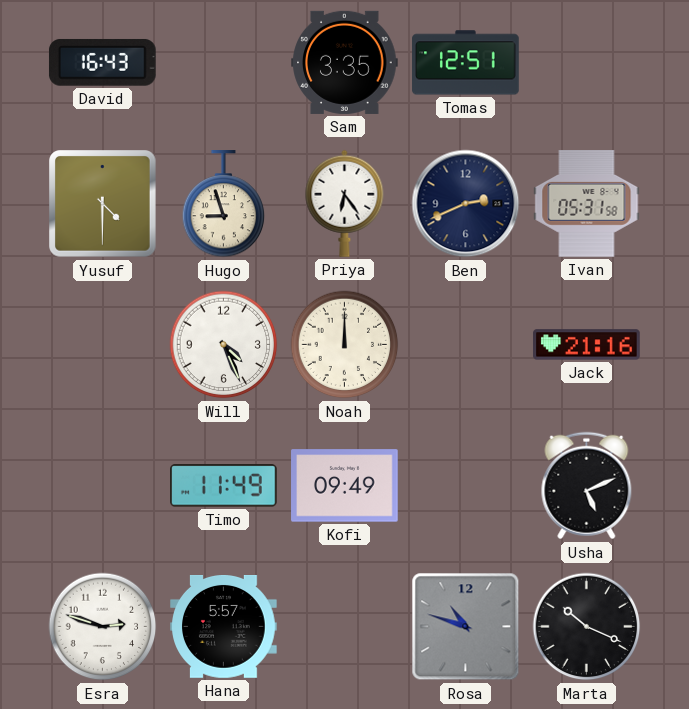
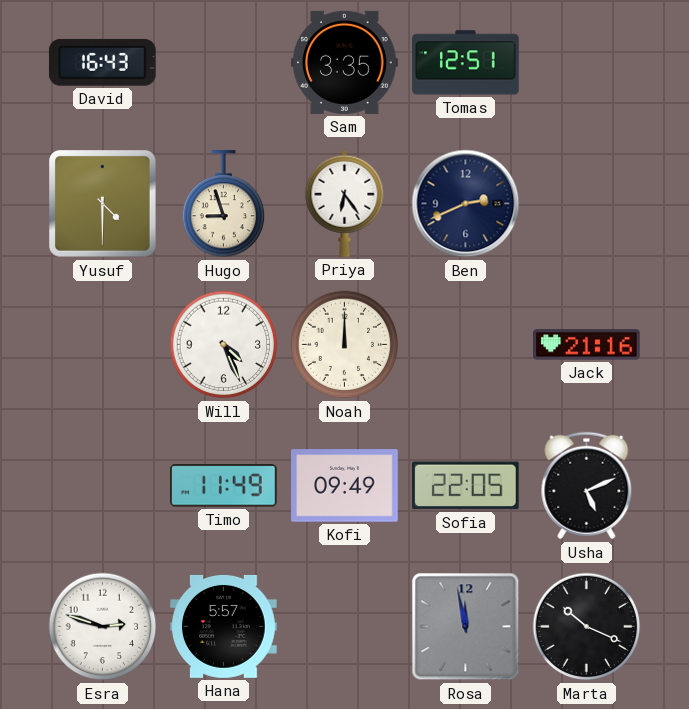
Ivan: 05:31 -> none (587, 204)
Sofia: none -> 22:05 (466, 486)
Rosa: 10:48 -> 11:58 (466, 627)
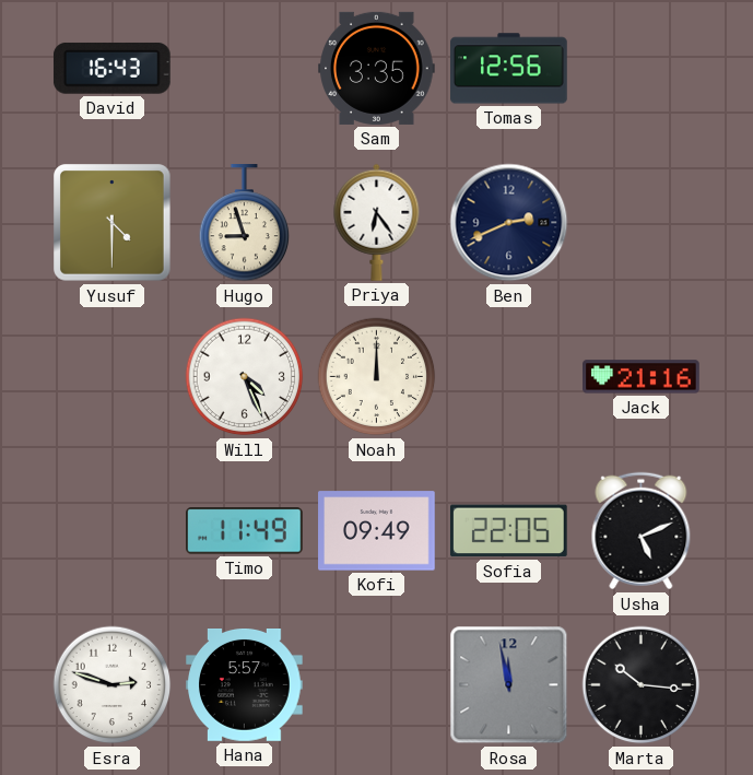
Tomas: 12:51 -> 12:56 (509, 69)
Marta: 10:19 -> 10:16 (642, 685)
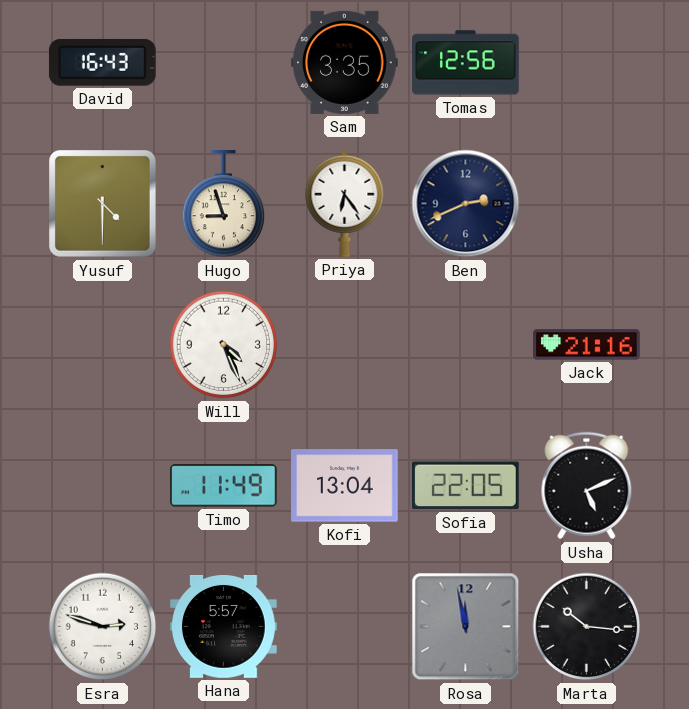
Noah: 12:00 -> none (377, 377)
Kofi: 09:49 -> 13:04 (345, 486)
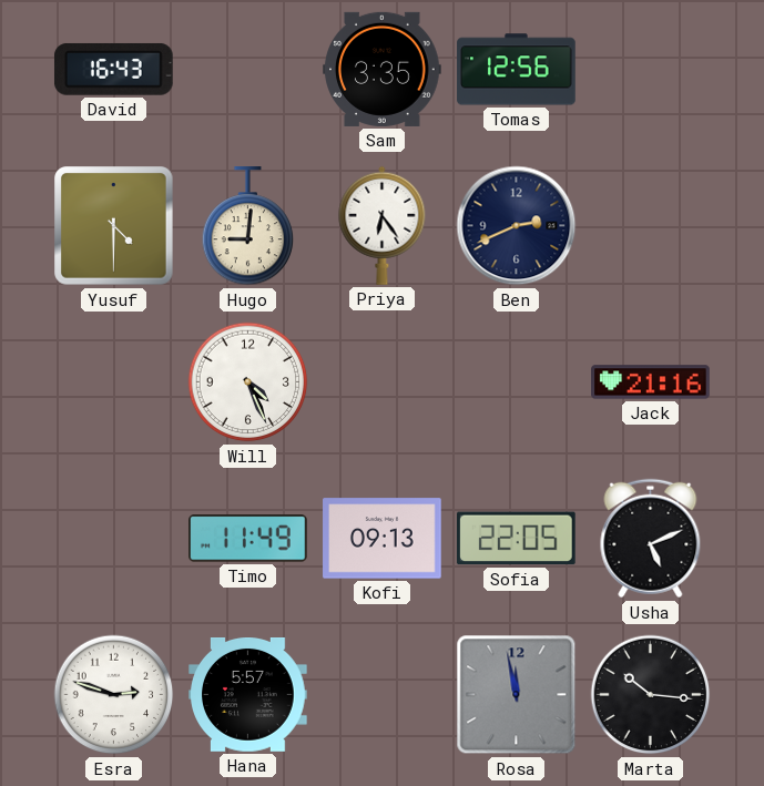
Hugo: 8:57 -> 9:01 (248, 226)
Kofi: 13:04 -> 09:13 (383, 539)
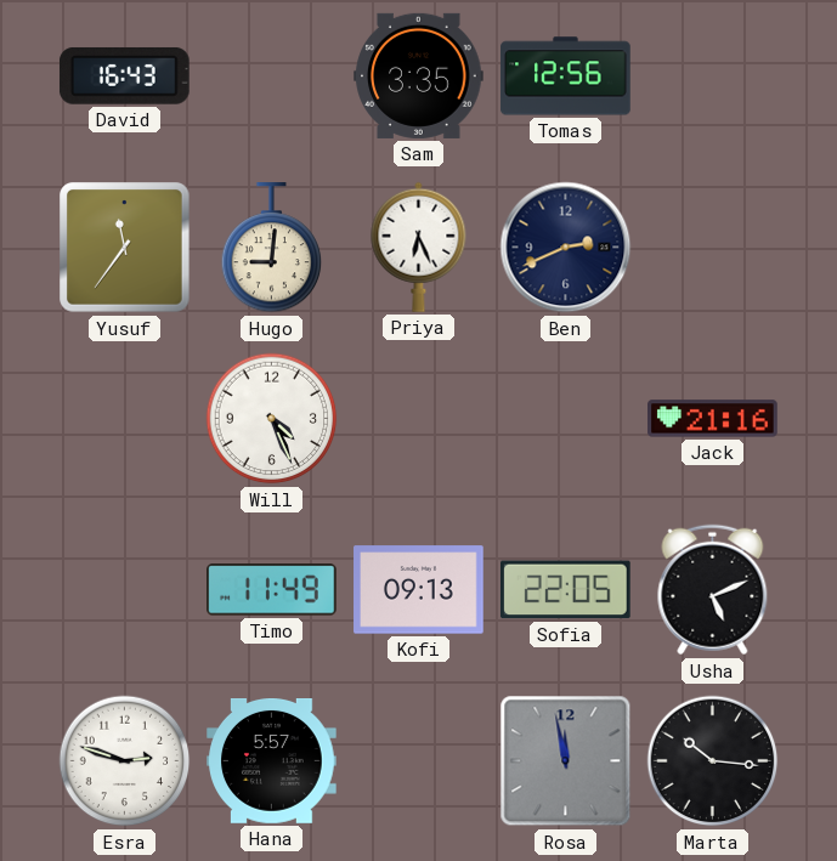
Yusuf: 4:30 -> 11:36 (125, 248)
Priya: 6:24 -> 6:26 (419, 247)
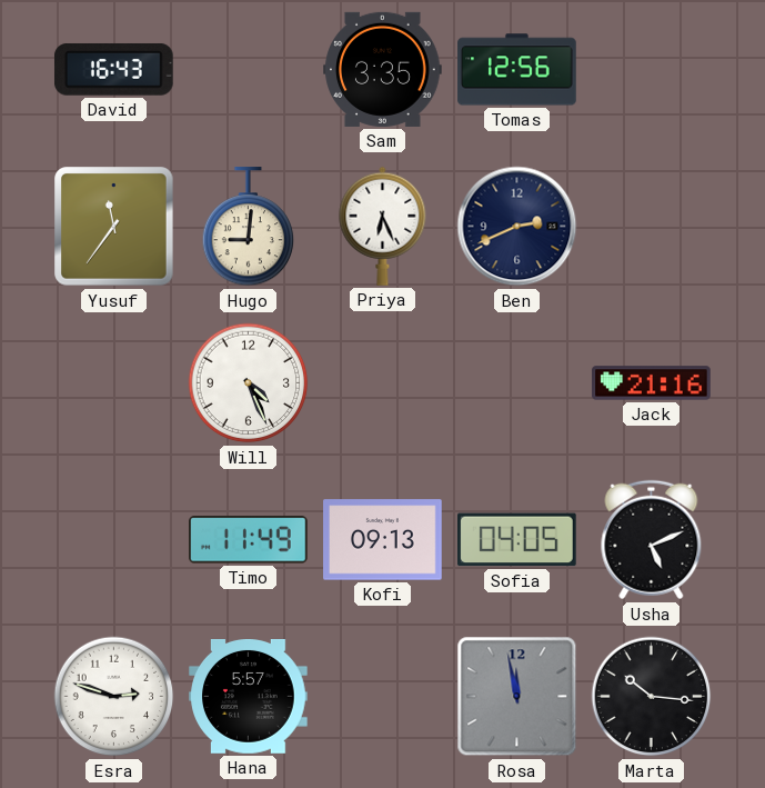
Sofia: 22:05 -> 04:05 (517, 540)
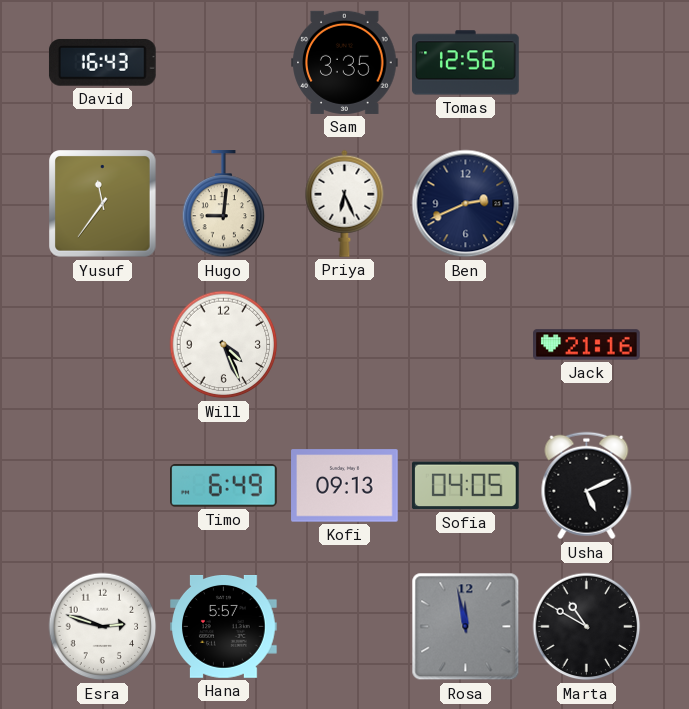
Timo: 11:49 -> 6:49 (224, 486)
Marta: 10:16 -> 10:50 (587, 627)
